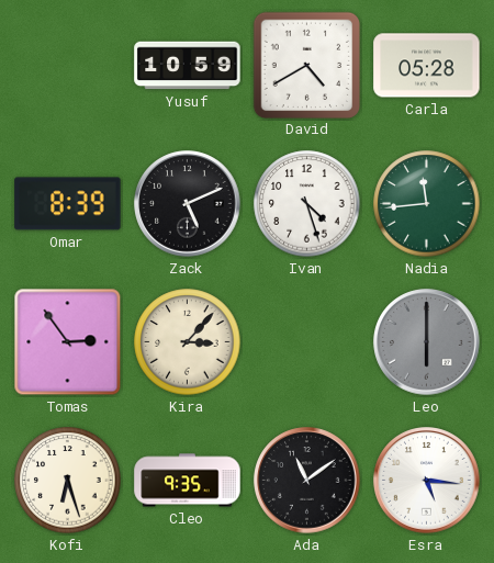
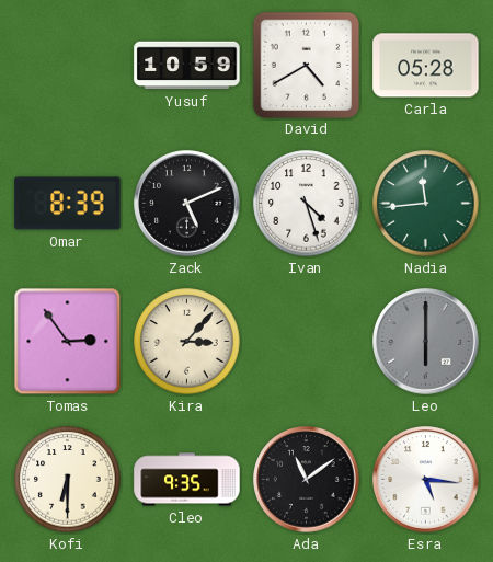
Kofi: 6:27 -> 6:30 (68, 480)
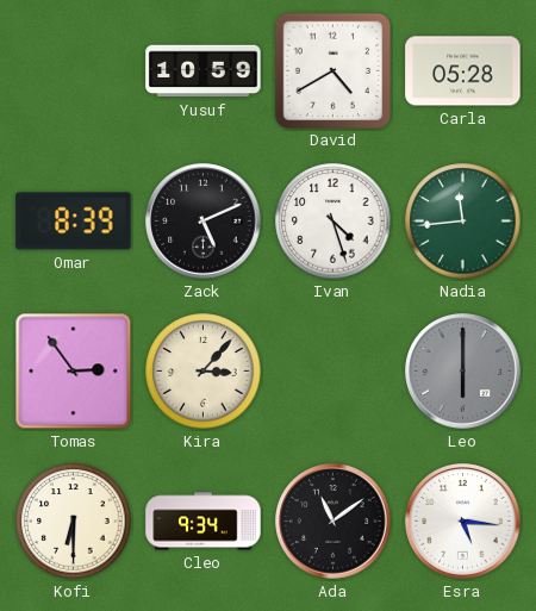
Cleo: 9:35 -> 9:34 (204, 522)
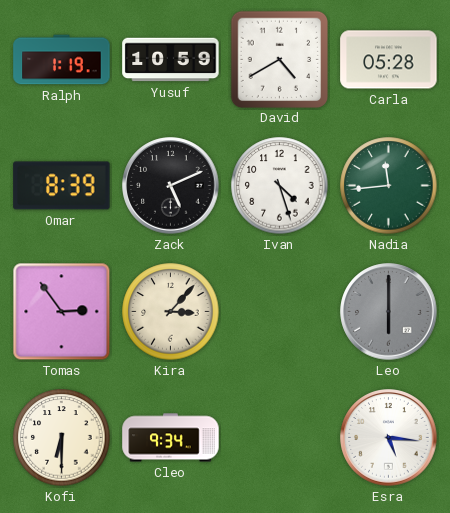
Ralph: none -> 1:19 (62, 60)
Ada: 11:09 -> none (334, 522)
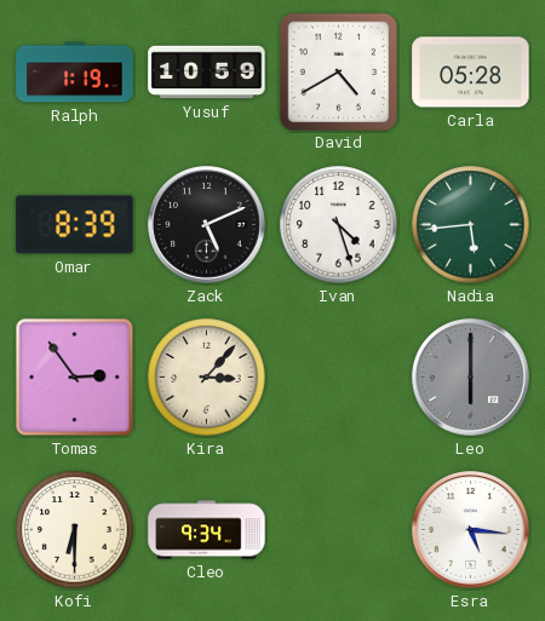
Nadia: 11:44 -> 5:44 (471, 225)
